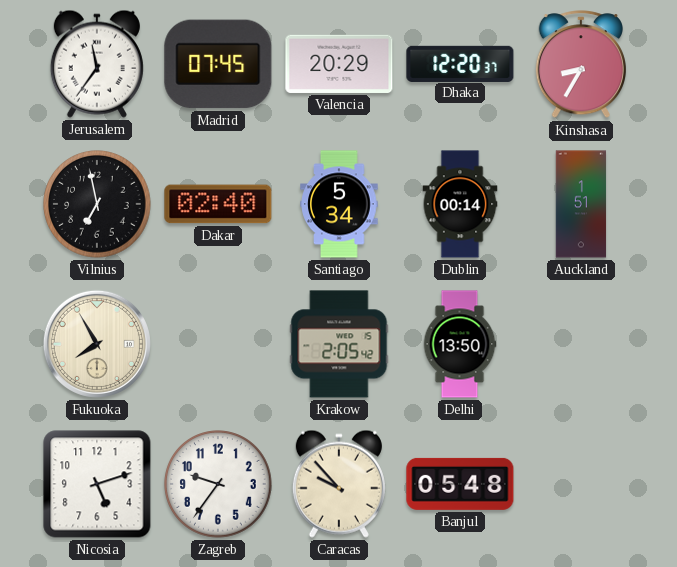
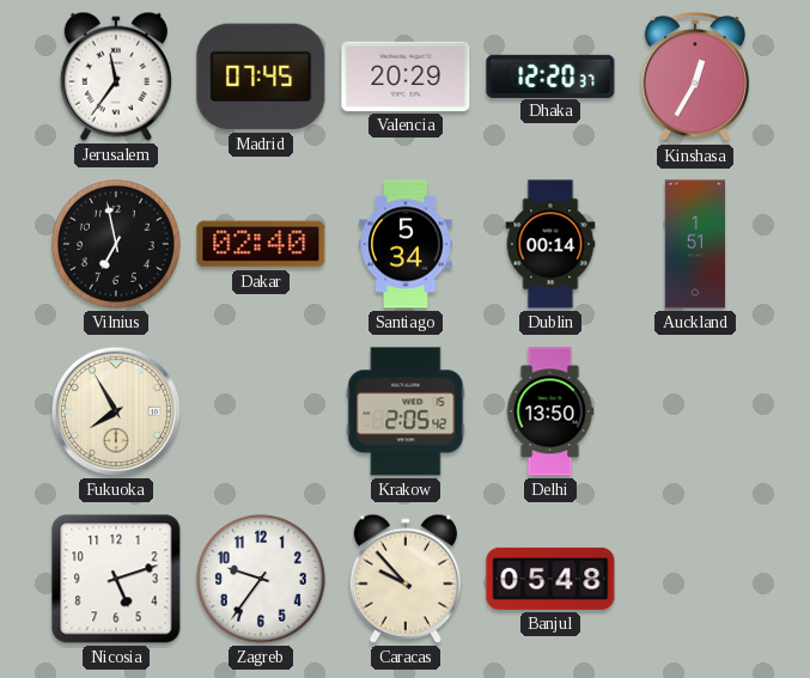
Kinshasa: 8:35 -> 12:35 (695, 78)
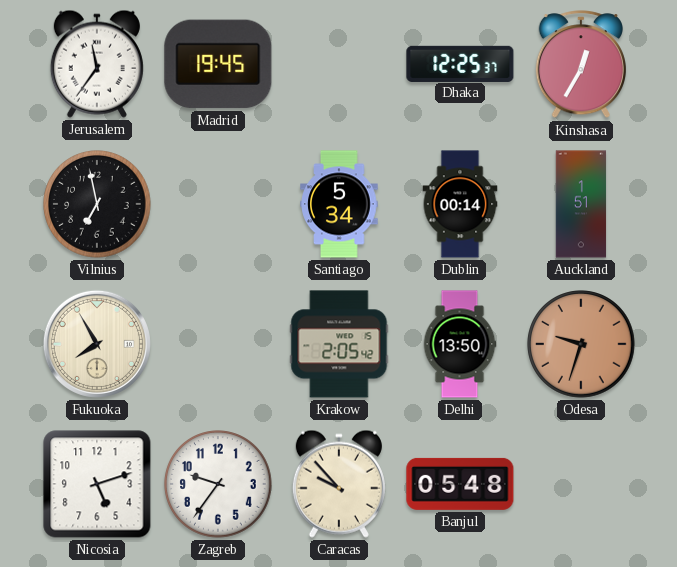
Madrid: 07:45 -> 19:45 (218, 64)
Valencia: 20:29 -> none (406, 77)
Dhaka: 12:20 -> 12:25 (460, 63)
Dakar: 02:40 -> none (261, 244)
Odesa: none -> 9:33 (581, 344)
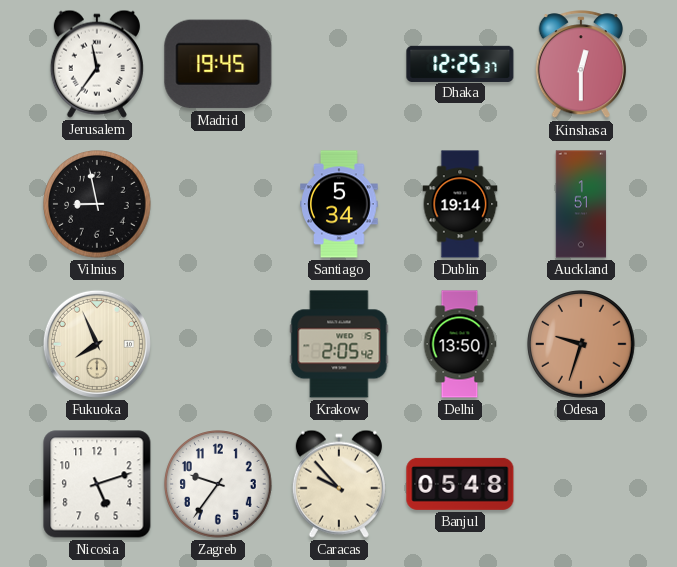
Kinshasa: 12:35 -> 12:30 (581, 65)
Vilnius: 6:58 -> 8:58 (97, 204)
Dublin: 00:14 -> 19:14 (460, 204)
Fukuoka: 7:55 -> 7:56 (97, 344)
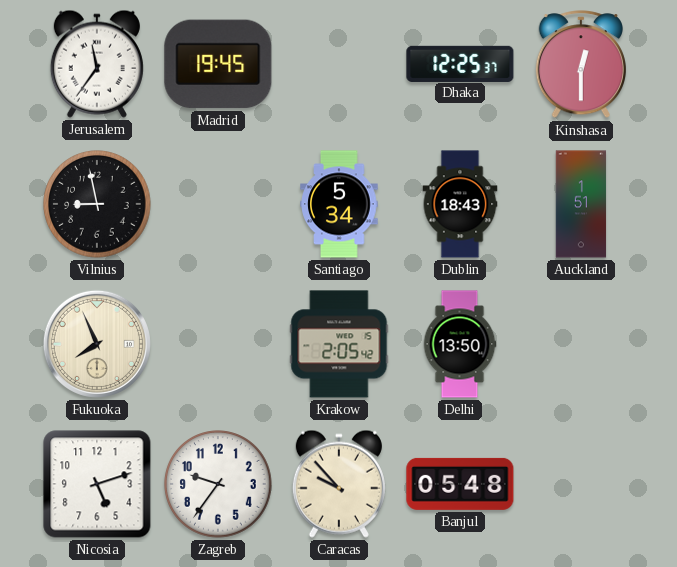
Dublin: 19:14 -> 18:43 (460, 204)
Odesa: 9:33 -> none (581, 344)
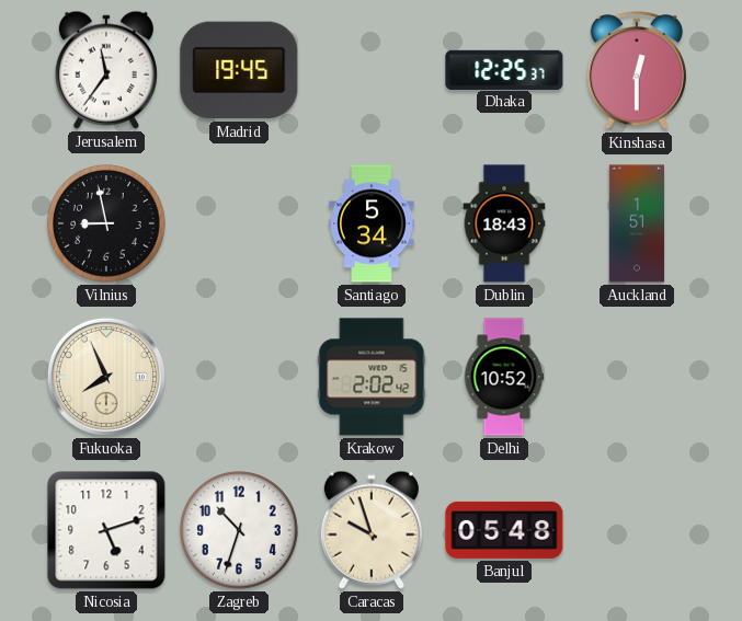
Krakow: 2:05 -> 2:02 (372, 377)
Delhi: 13:50 -> 10:52 (504, 377)
Zagreb: 9:36 -> 10:33 (239, 530)
Caracas: 9:53 -> 9:57 (372, 530)
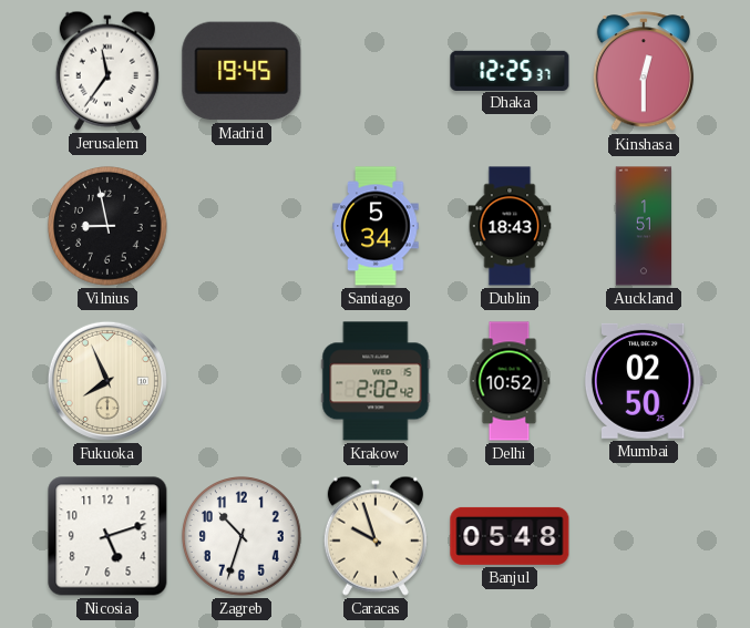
Mumbai: none -> 02:50 (644, 381)
